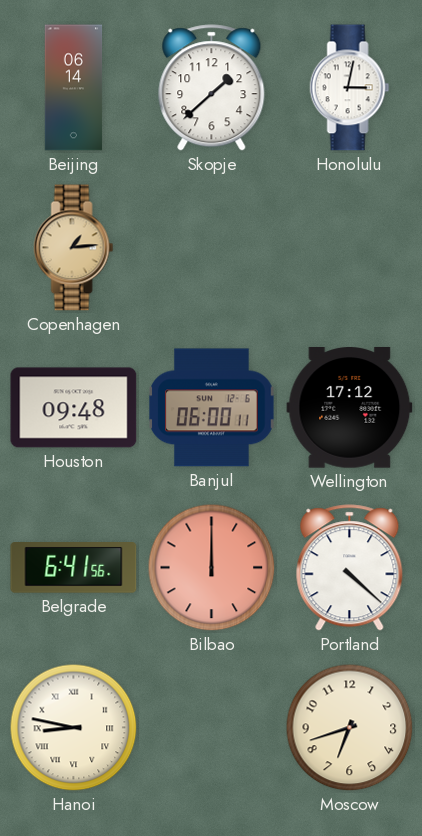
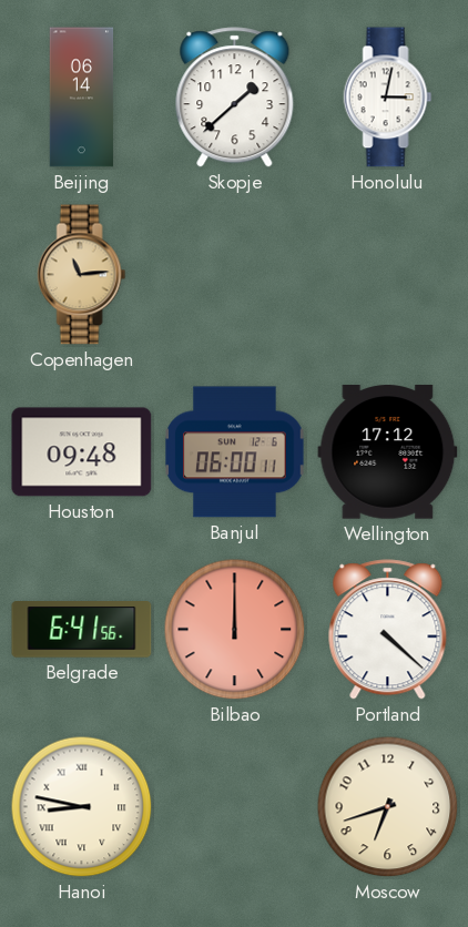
Copenhagen: 1:14 -> 11:14 (82, 275)
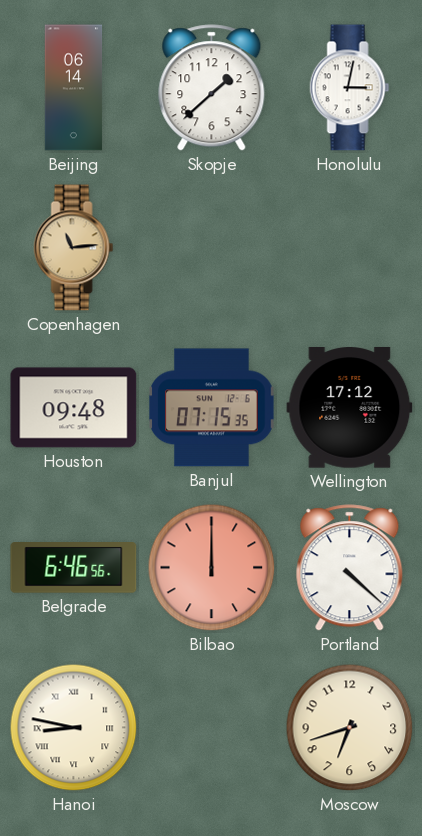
Banjul: 06:00 -> 07:15 (212, 408)
Belgrade: 6:41 -> 6:46 (74, 568)
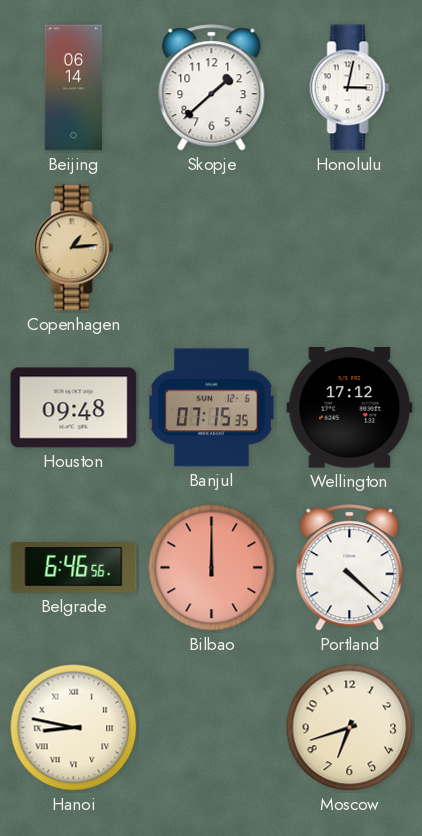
Copenhagen: 11:14 -> 1:14 (74, 248)
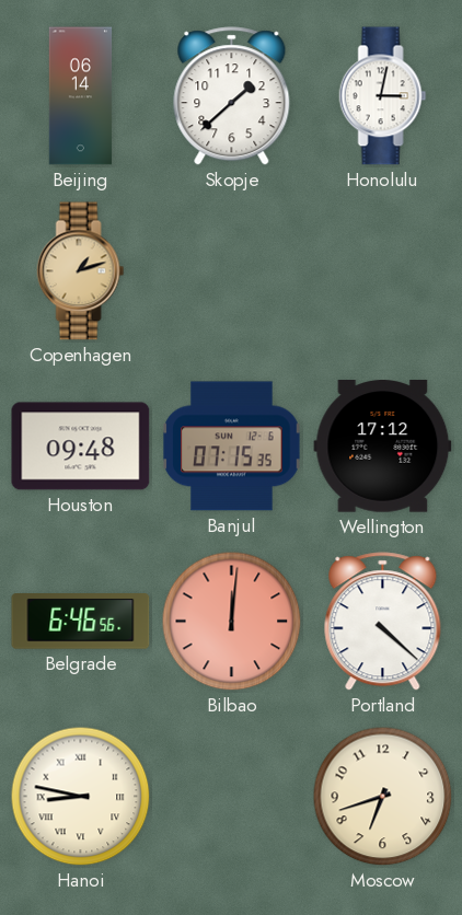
Copenhagen: 1:14 -> 1:12 (81, 271)
Bilbao: 12:00 -> 12:01 (232, 622)
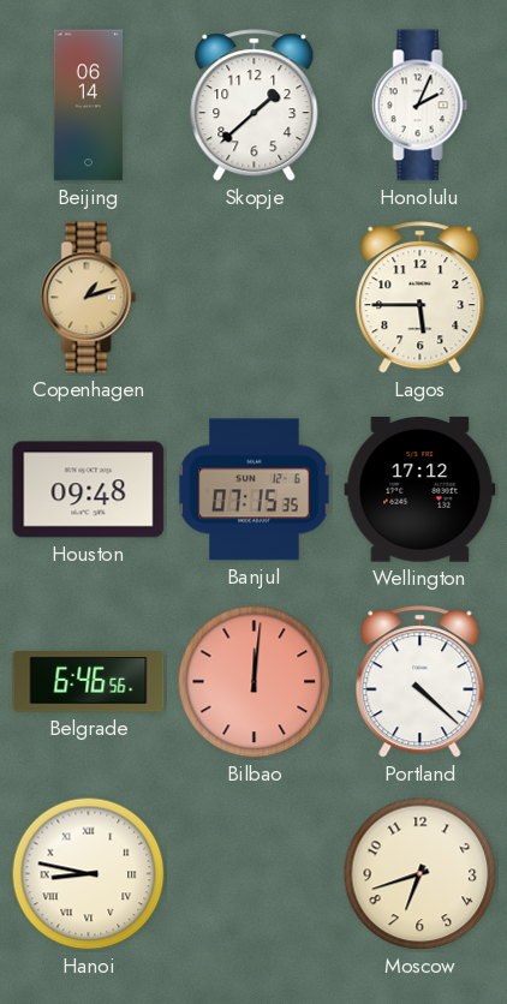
Honolulu: 3:02 -> 2:04 (420, 106)
Lagos: none -> 5:45 (420, 298)
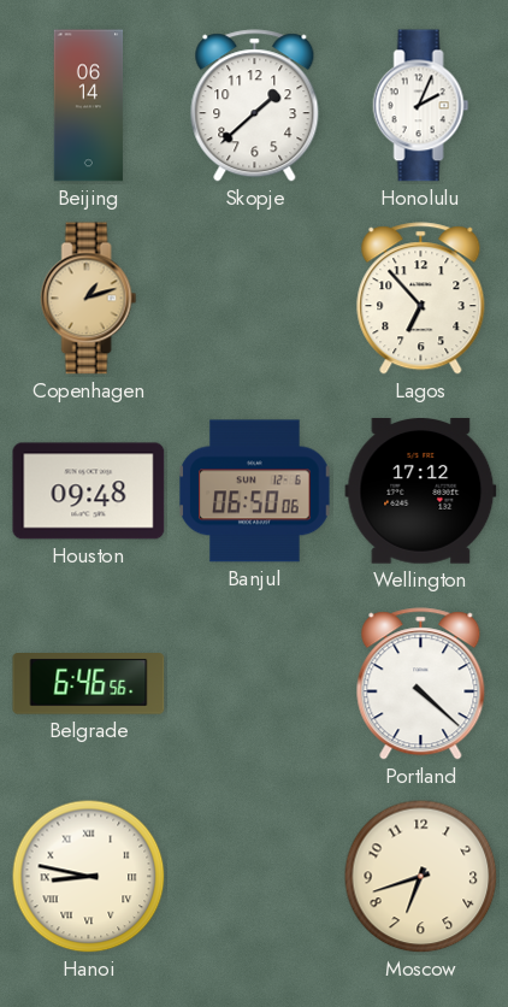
Lagos: 5:45 -> 6:53 (421, 299)
Banjul: 07:15 -> 06:50 (255, 491)
Bilbao: 12:01 -> none (255, 682)
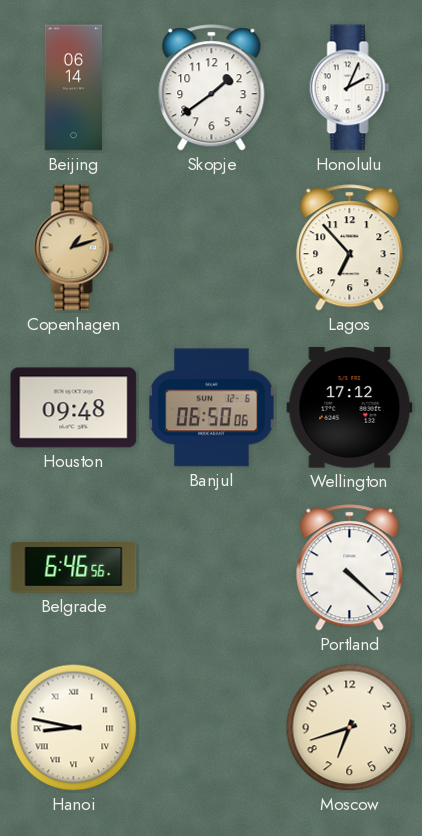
Skopje: 1:38 -> 1:39 (212, 88)
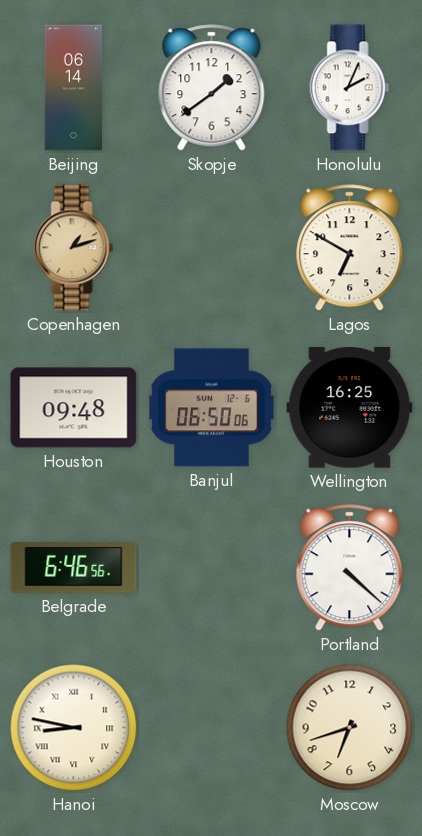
Lagos: 6:53 -> 6:50 (350, 248)
Wellington: 17:12 -> 16:25 (350, 408)
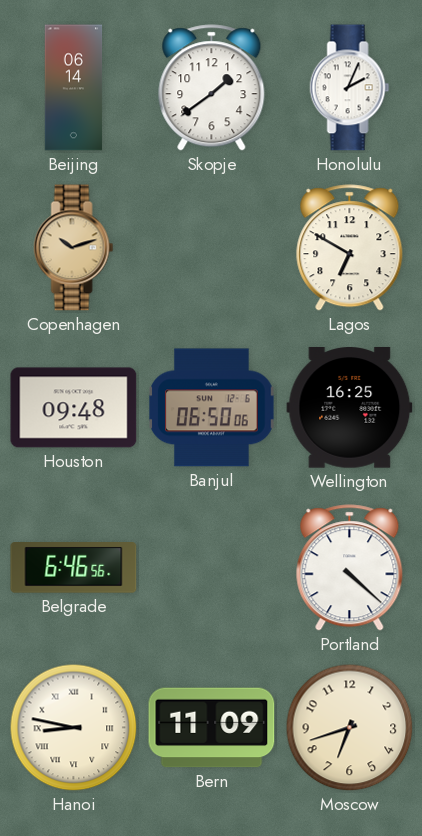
Copenhagen: 1:12 -> 10:12 (74, 248)
Bern: none -> 11:09 (212, 728)
